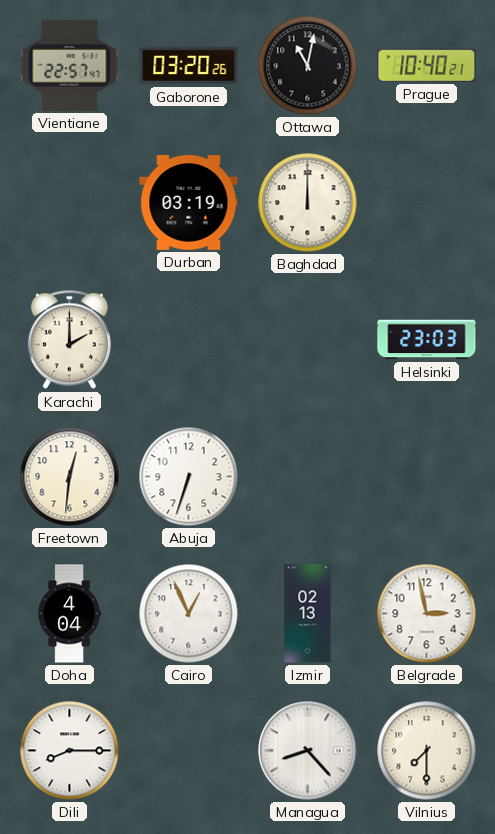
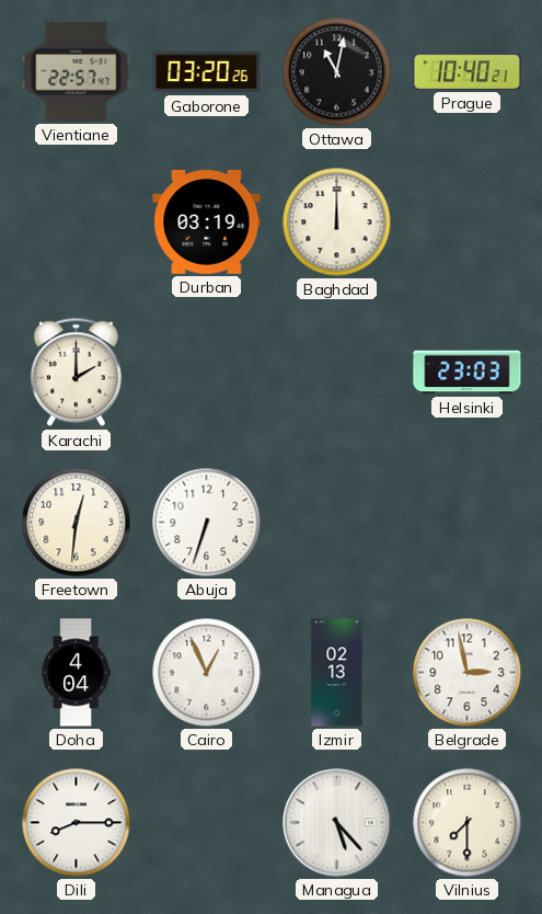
Managua: 8:23 -> 5:23 (337, 823)
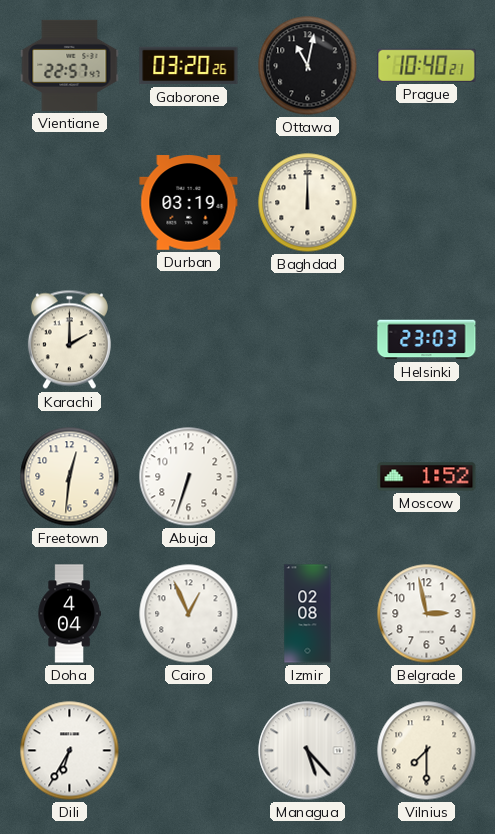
Moscow: none -> 1:52 (427, 477)
Izmir: 02:13 -> 02:08 (308, 614)
Dili: 8:15 -> 6:35 (70, 751)
